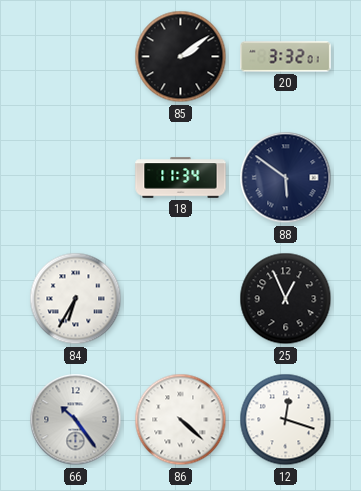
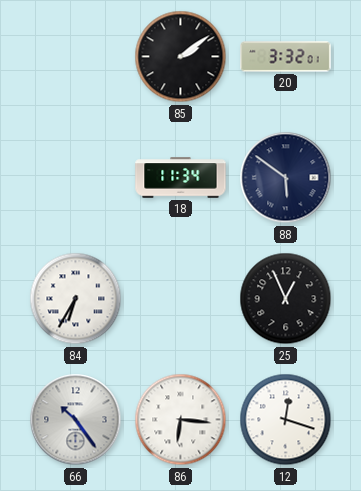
86: 4:22 -> 6:16 (181, 420)
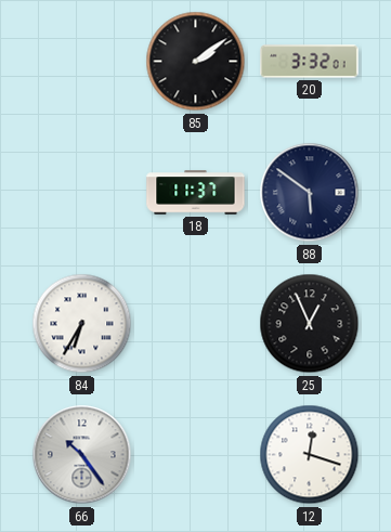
18: 11:34 -> 11:37 (196, 193)
86: 6:16 -> none (181, 420)
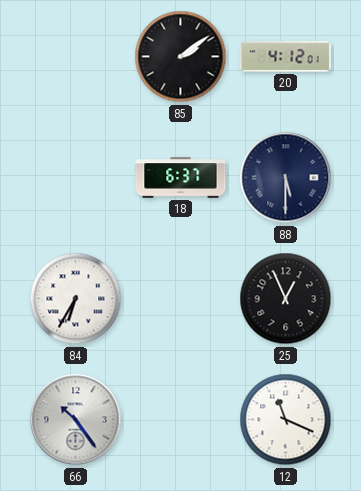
20: 3:32 -> 4:12 (286, 57)
18: 11:37 -> 6:37 (181, 178)
88: 5:51 -> 5:30 (286, 178)
12: 12:18 -> 11:19 (286, 420)
